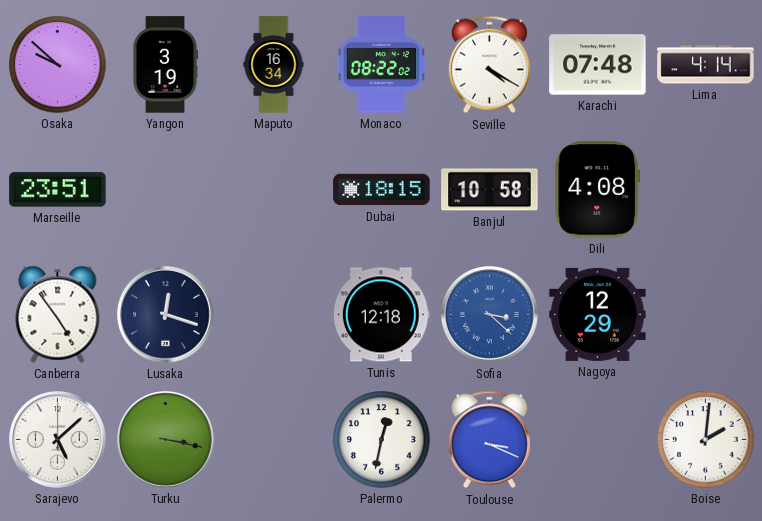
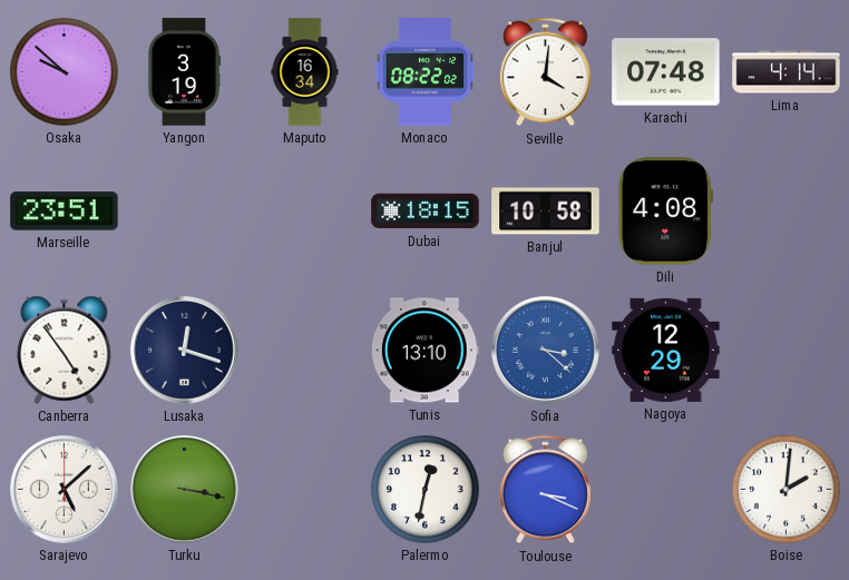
Seville: 4:20 -> 4:01 (545, 72)
Tunis: 12:18 -> 13:10 (424, 351)
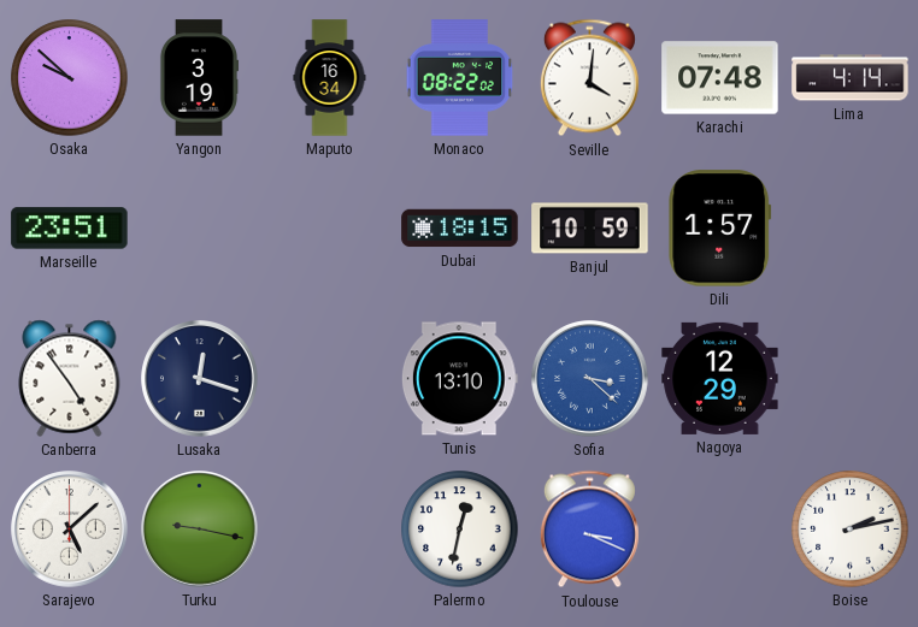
Banjul: 10:58 -> 10:59 (590, 229)
Dili: 4:08 -> 1:57 (720, 229)
Turku: 3:17 -> 9:17 (200, 530)
Boise: 2:01 -> 2:13 (851, 530)
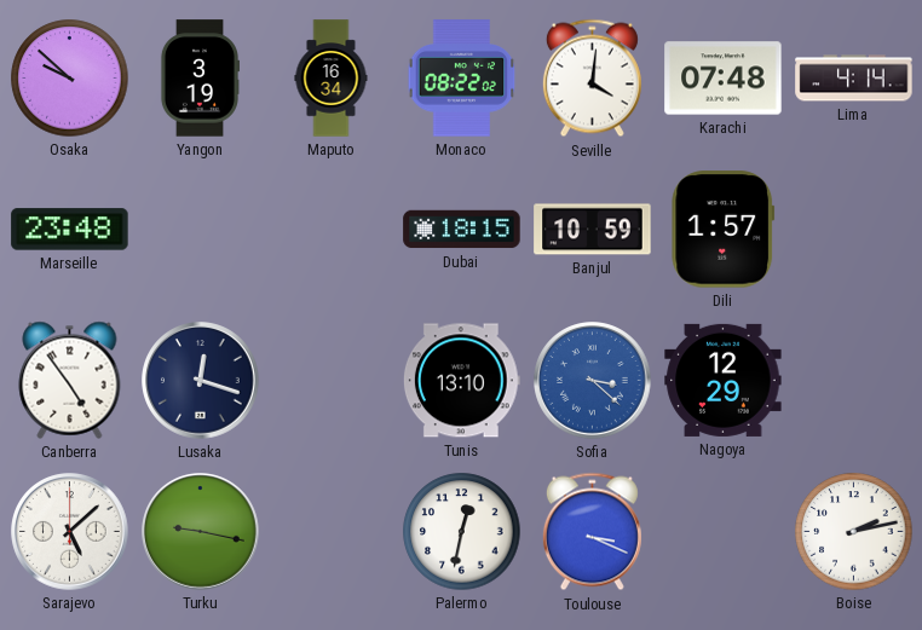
Marseille: 23:51 -> 23:48 (70, 230)
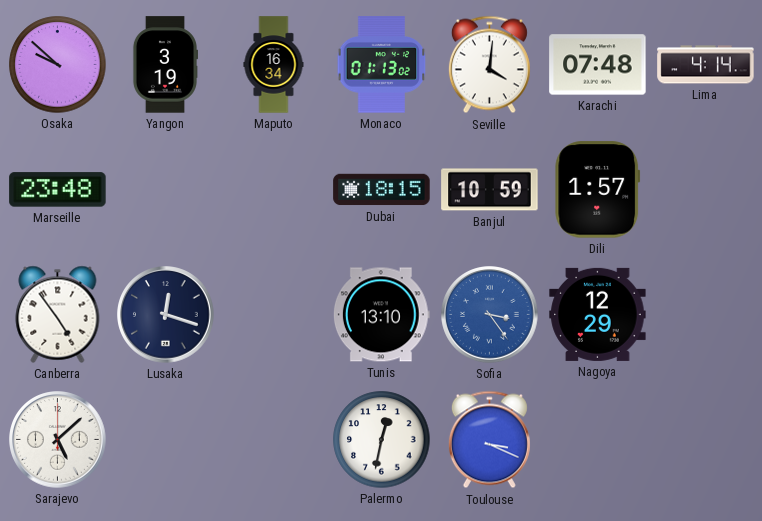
Monaco: 08:22 -> 01:13 (382, 65)
Sofia: 3:22 -> 3:24 (490, 315)
Turku: 9:17 -> none (201, 532)
Boise: 2:13 -> none (854, 532)
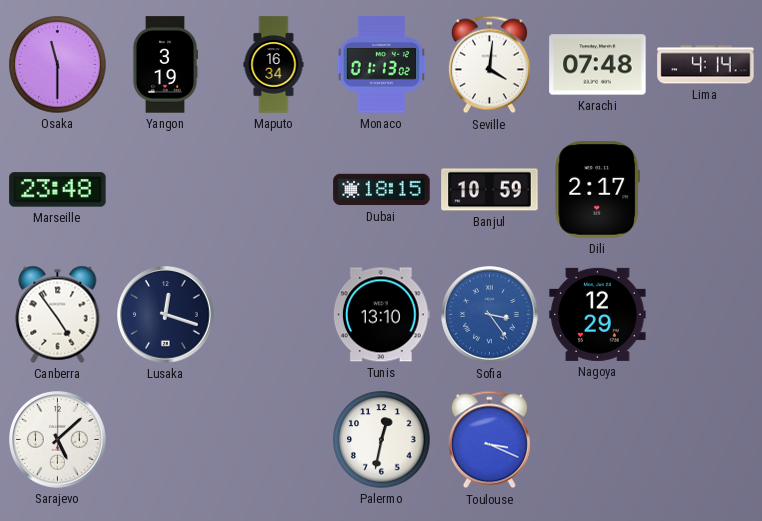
Osaka: 9:52 -> 11:30 (58, 65)
Dili: 1:57 -> 2:17 (598, 190)
